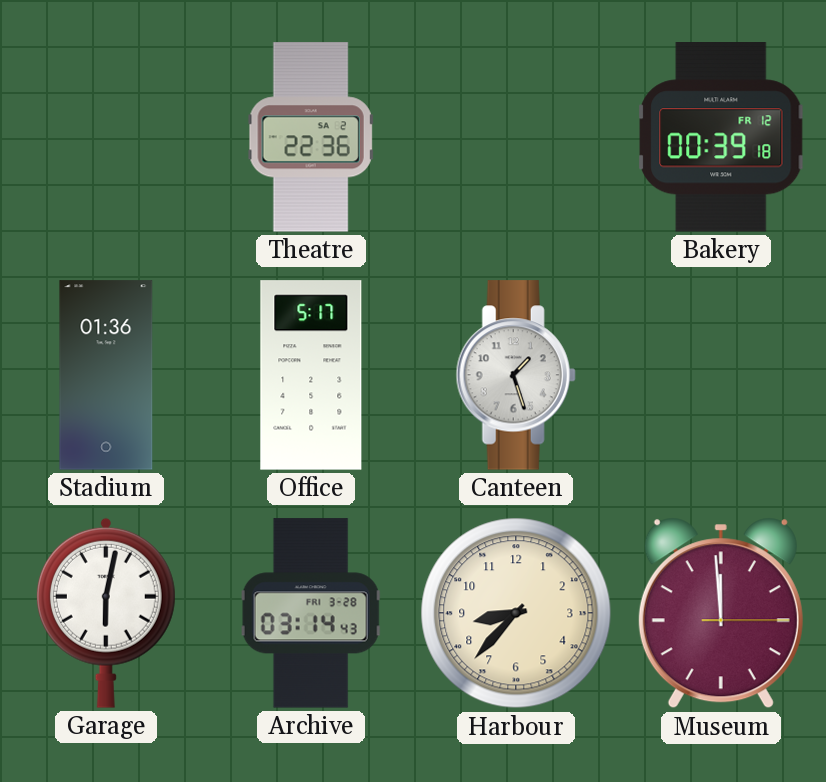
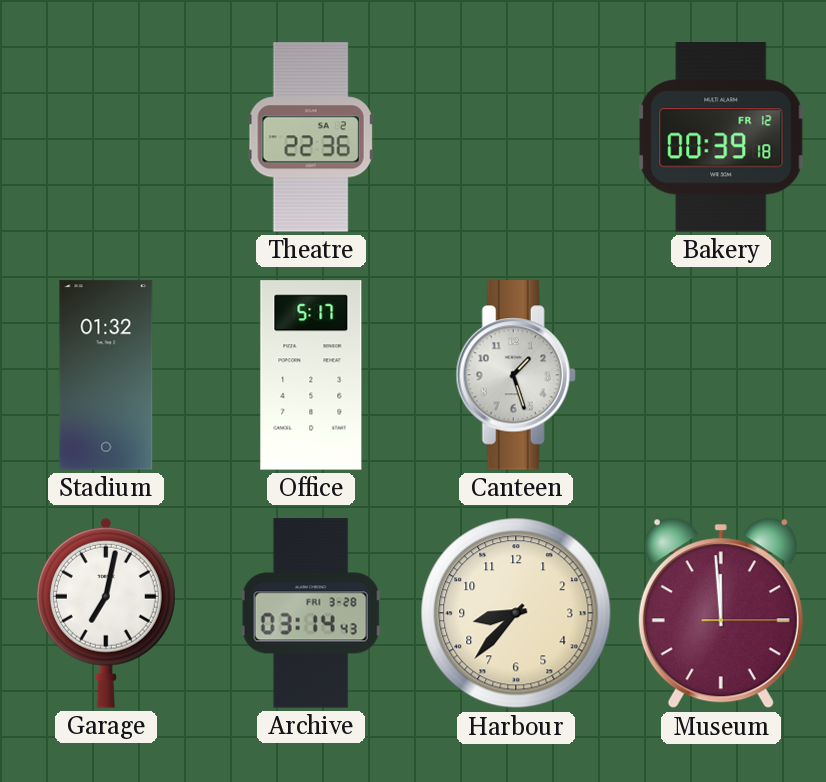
Stadium: 01:36 -> 01:32 (106, 375)
Garage: 6:02 -> 7:02 (106, 613)
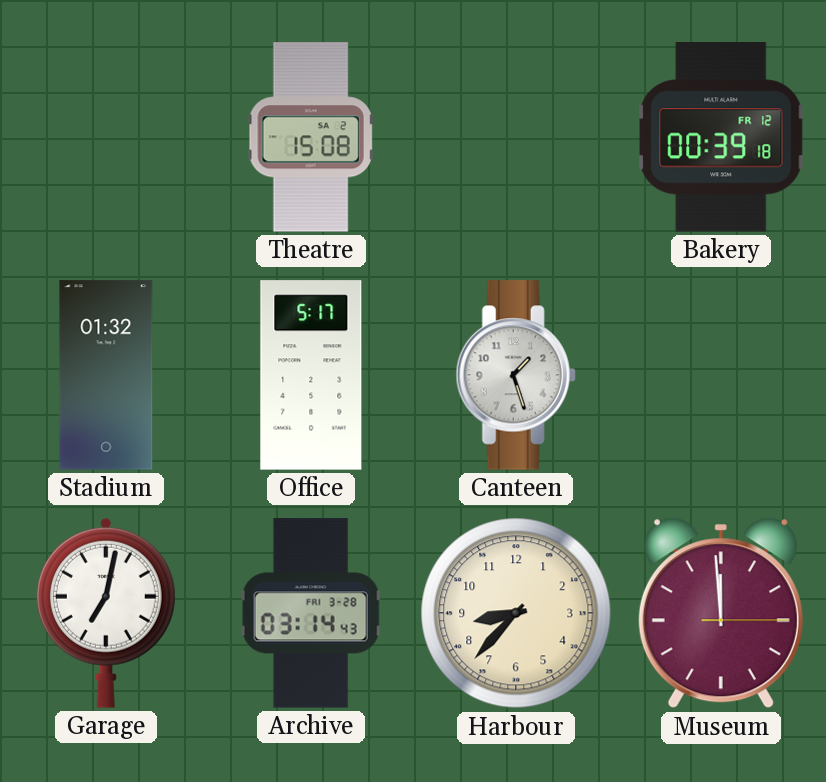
Theatre: 22:36 -> 15:08 (311, 137)
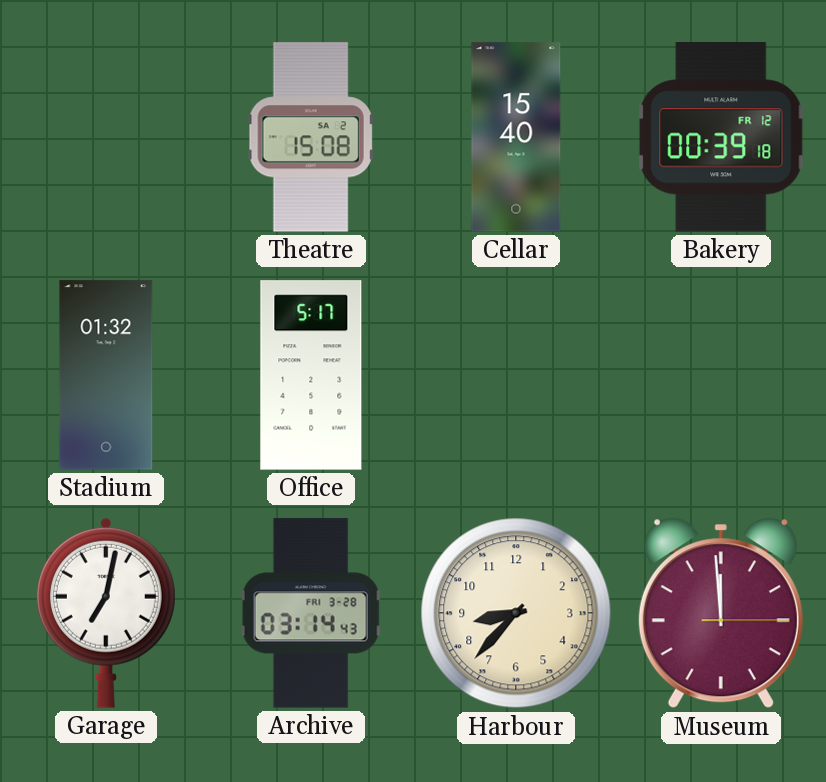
Cellar: none -> 15:40 (516, 137)
Canteen: 1:27 -> none (516, 375)
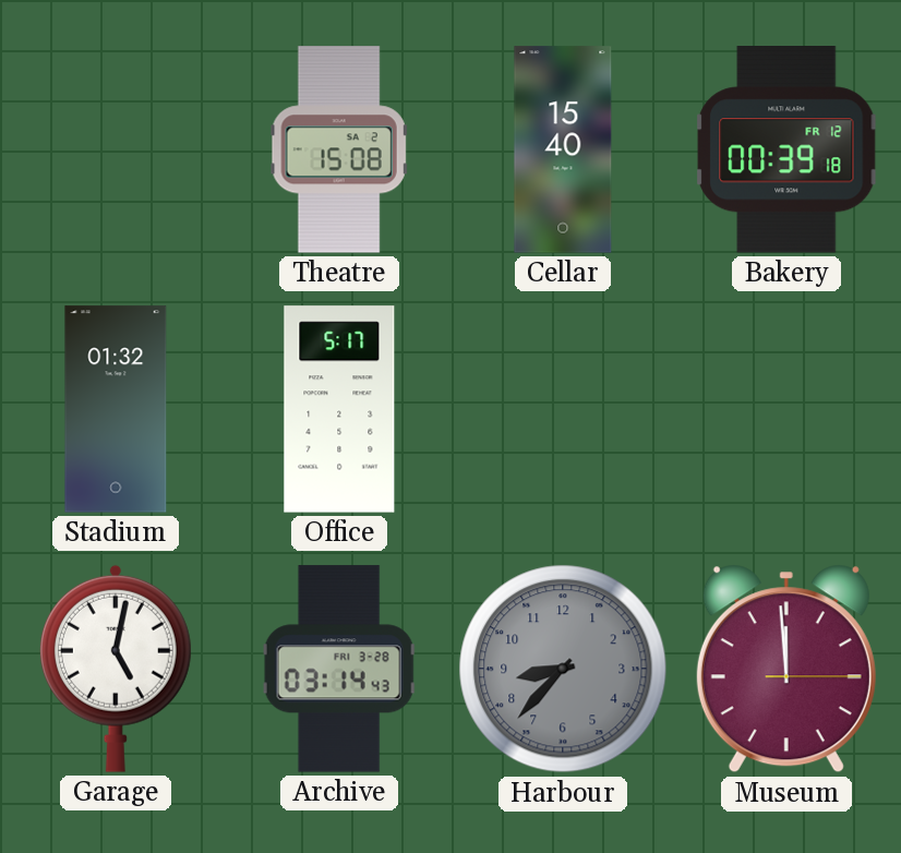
Garage: 7:02 -> 5:02 (116, 669)
Harbour dial: cream -> grey (563, 669)
